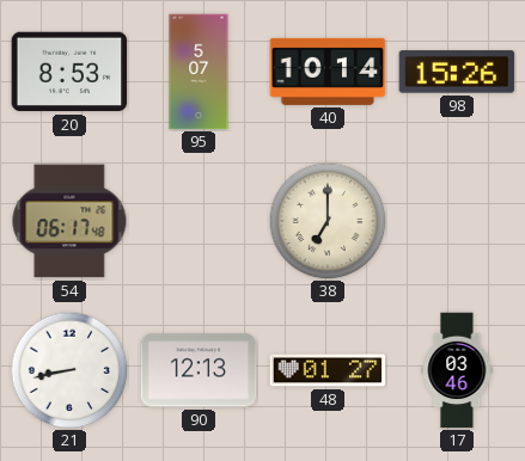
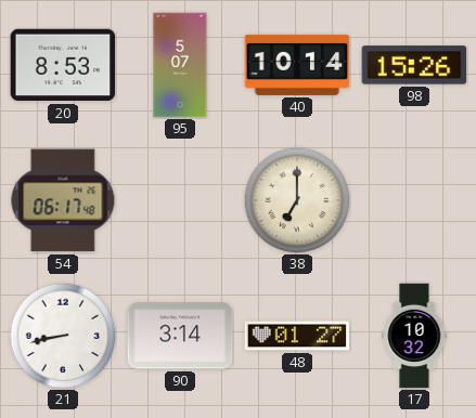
90: 12:13 -> 3:14 (180, 336)
17: 03:46 -> 10:32 (414, 336)
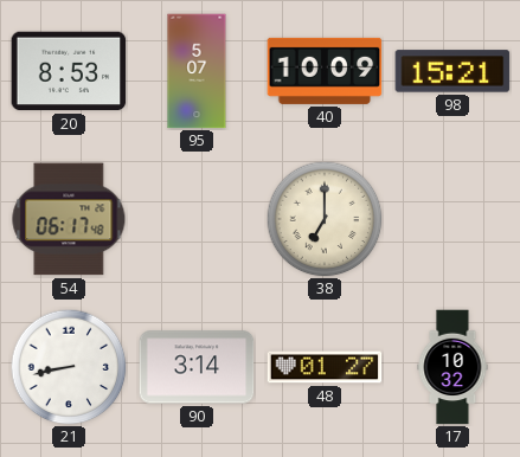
40: 10:14 -> 10:09 (325, 71)
98: 15:26 -> 15:21 (452, 71)
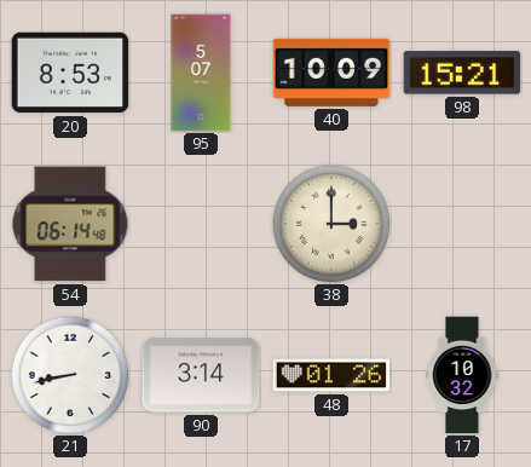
54: 06:17 -> 06:14 (70, 224)
38: 7:00 -> 3:00 (331, 224)
48: 01:27 -> 01:26 (331, 375)
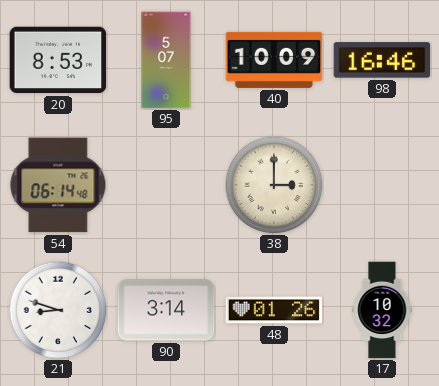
98: 15:21 -> 16:46 (382, 60)
21: 8:43 -> 8:48 (58, 310)
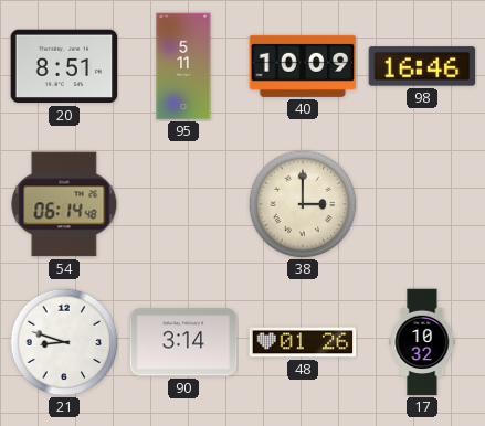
20: 8:53 -> 8:51 (64, 66)
95: 5:07 -> 5:11 (183, 66)
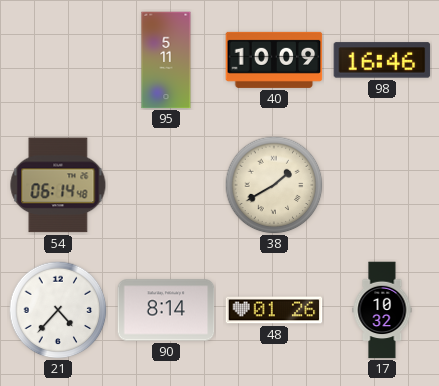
20: 8:51 -> none (64, 66)
38: 3:00 -> 1:40 (274, 185)
21: 8:48 -> 4:37 (58, 310)
90: 3:14 -> 8:14 (166, 310)
